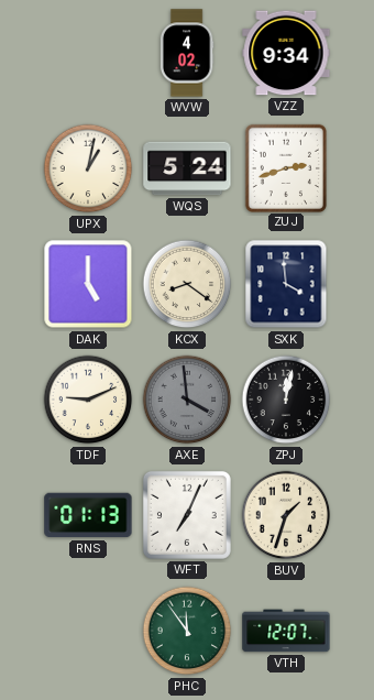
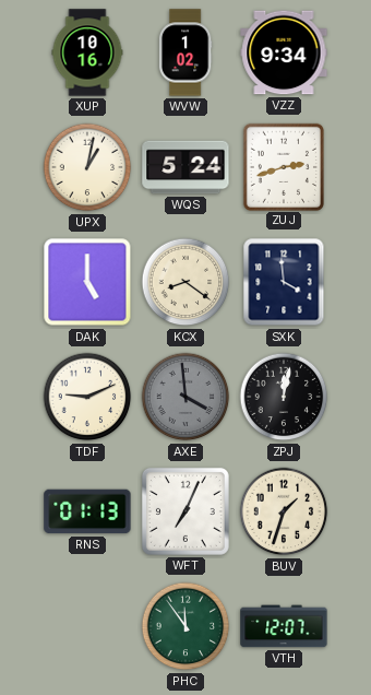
XUP: none -> 10:16 (87, 52)
WVW: 4:02 -> 1:02 (185, 52)
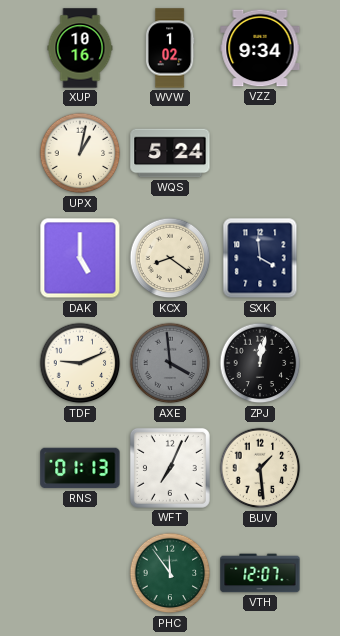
ZUJ: 2:42 -> none (284, 166)
BUV: 1:33 -> 1:29 (260, 468)
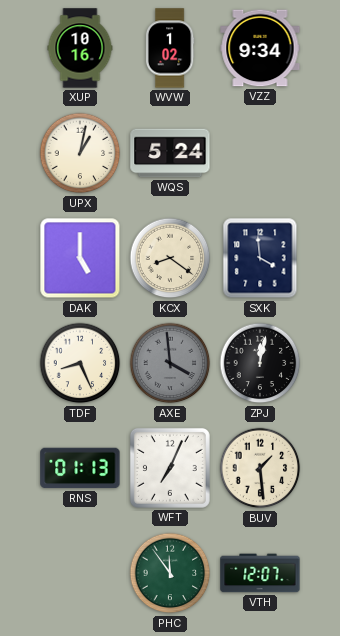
TDF: 9:11 -> 8:26 (80, 363)
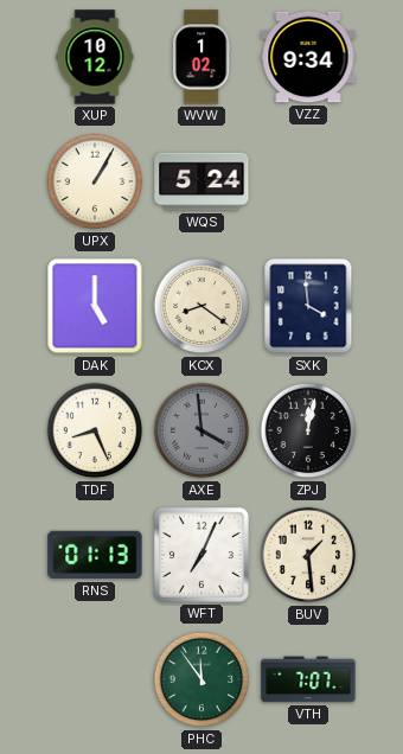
XUP: 10:16 -> 10:12 (95, 57)
UPX: 1:02 -> 1:05 (95, 181)
VTH: 12:07 -> 7:07 (308, 679)
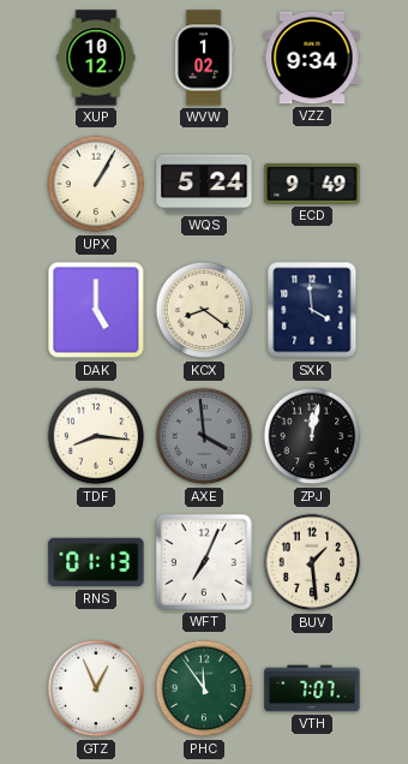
ECD: none -> 9:49 (312, 185)
TDF: 8:26 -> 8:16 (96, 436)
GTZ: none -> 12:56 (96, 688)
